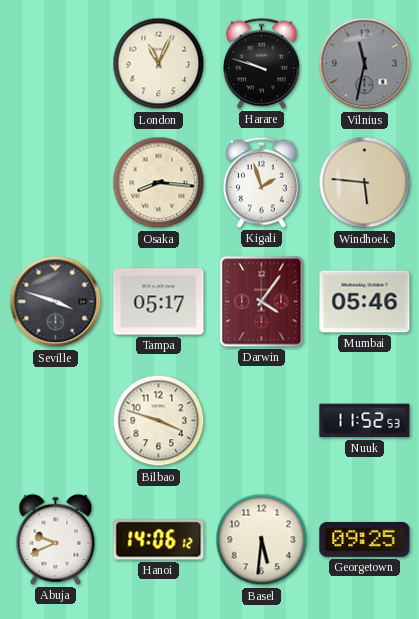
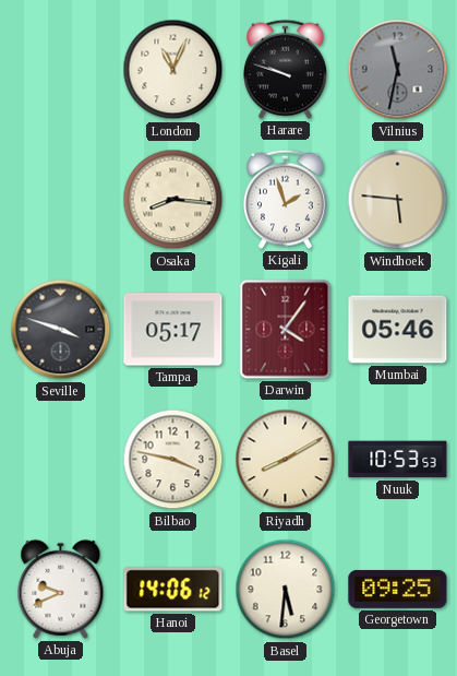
Bilbao: 3:48 -> 3:47 (173, 460)
Riyadh: none -> 8:10 (286, 460)
Nuuk: 11:52 -> 10:53 (398, 460)
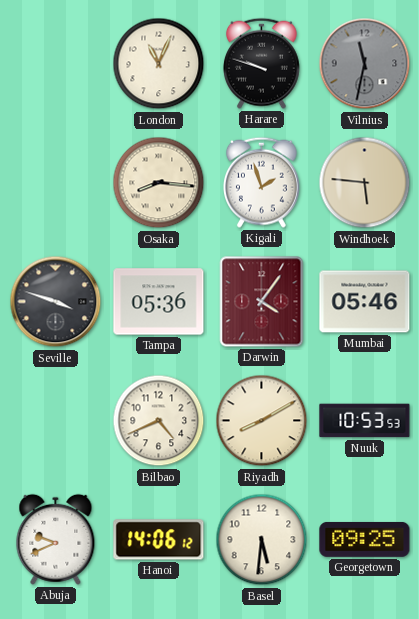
Tampa: 05:17 -> 05:36 (159, 302)
Bilbao: 3:47 -> 4:41 (159, 421)
